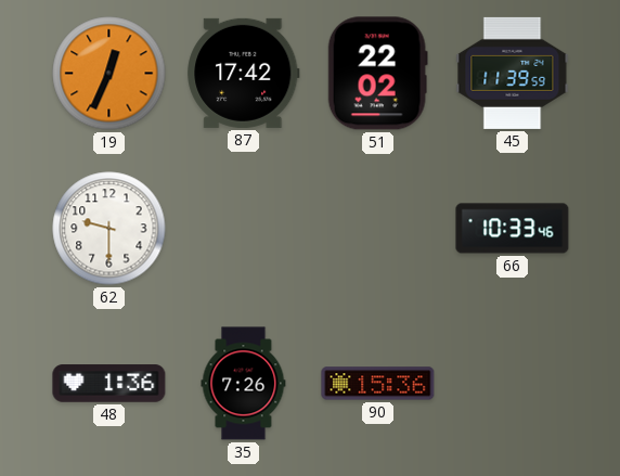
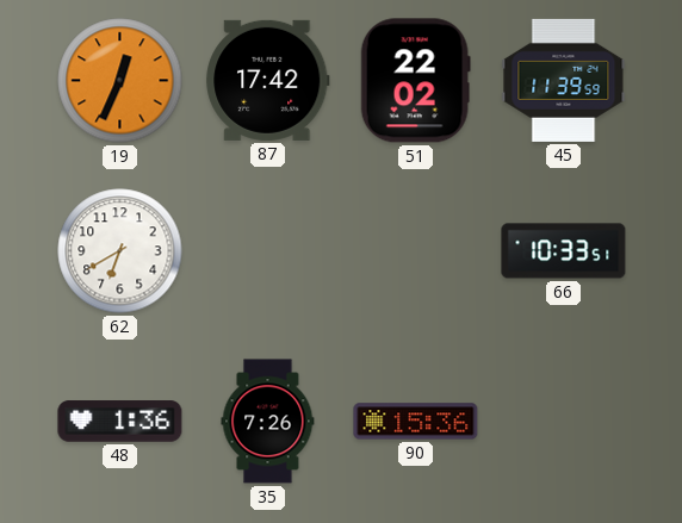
62: 9:30 -> 6:40 (120, 251)
66: 10:33:46 -> 10:33:51 (564, 251)
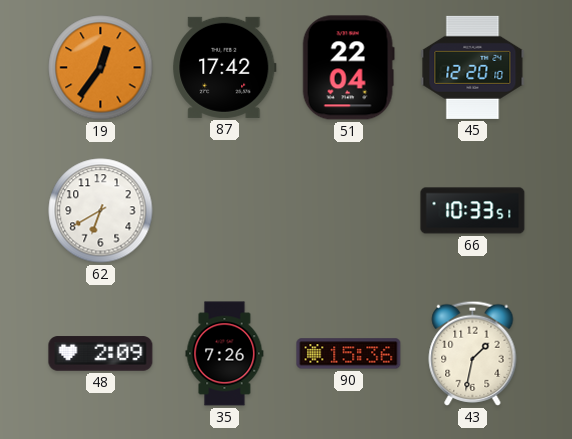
19: 12:34 -> 12:36 (101, 68)
51: 22:02 -> 22:04 (348, 68)
45: 11:39 -> 12:20 (473, 67)
48: 1:36 -> 2:09 (101, 354)
43: none -> 1:32 (473, 353)
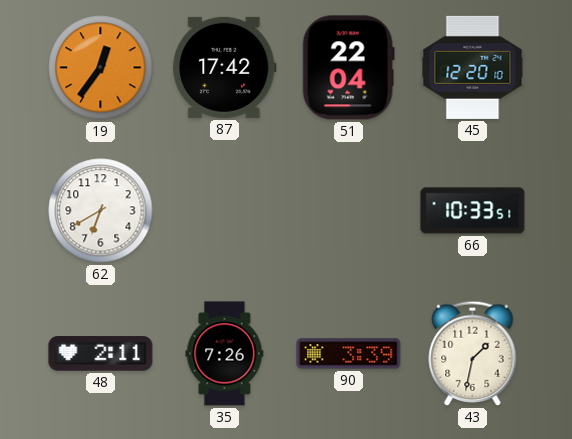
48: 2:09 -> 2:11 (101, 354)
90: 15:36 -> 3:39 (349, 354)
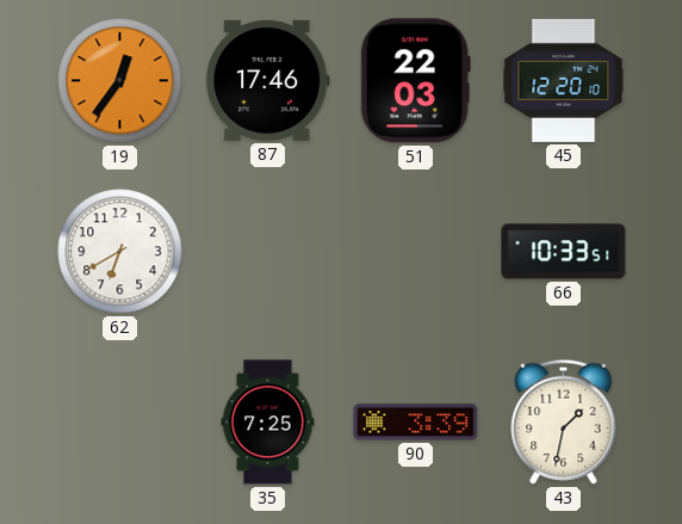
87: 17:42 -> 17:46 (268, 80)
51: 22:04 -> 22:03 (415, 81)
48: 2:11 -> none (101, 354)
35: 7:26 -> 7:25 (268, 423)
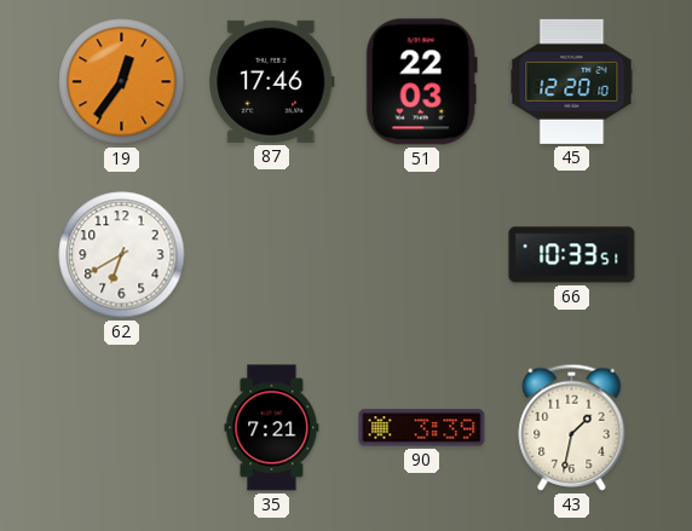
35: 7:25 -> 7:21 (272, 428)
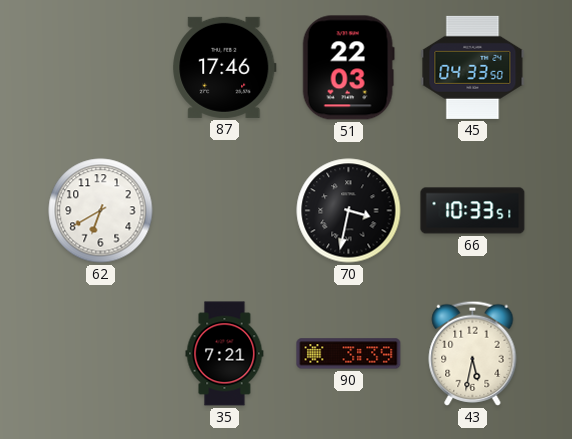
19: 12:36 -> none (122, 82)
45: 12:20 -> 04:33 (473, 67)
70: none -> 3:32 (349, 211)
43: 1:32 -> 5:32 (473, 353)
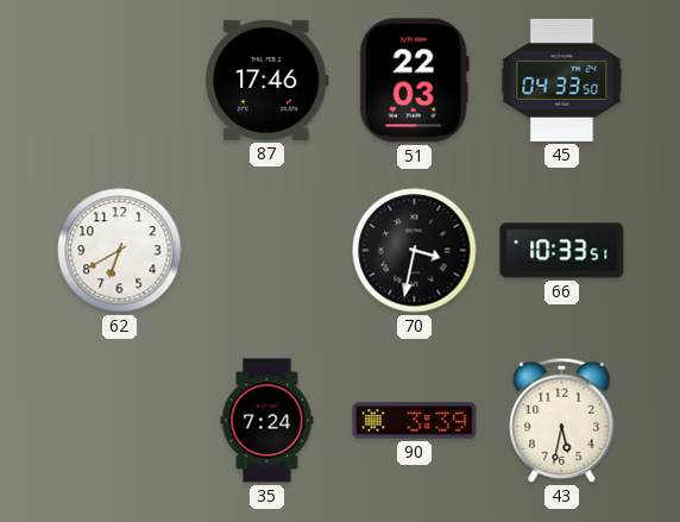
35: 7:21 -> 7:24 (267, 421)
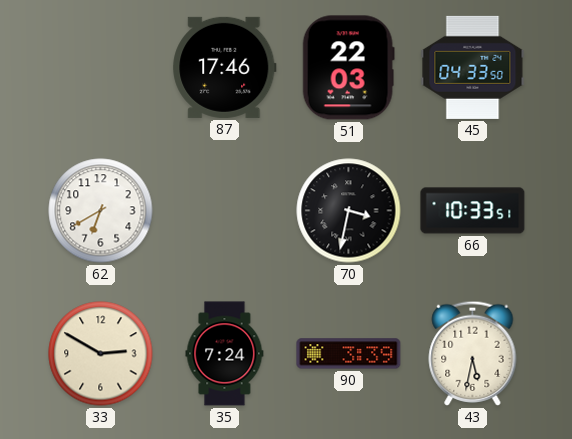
33: none -> 2:50 (101, 354)
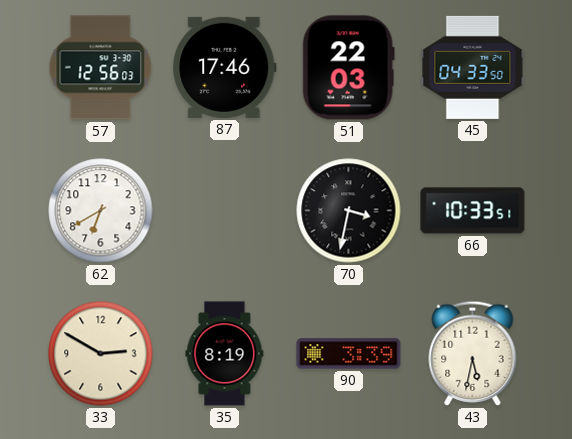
57: none -> 12:56 (101, 68)
35: 7:24 -> 8:19 (225, 354)
